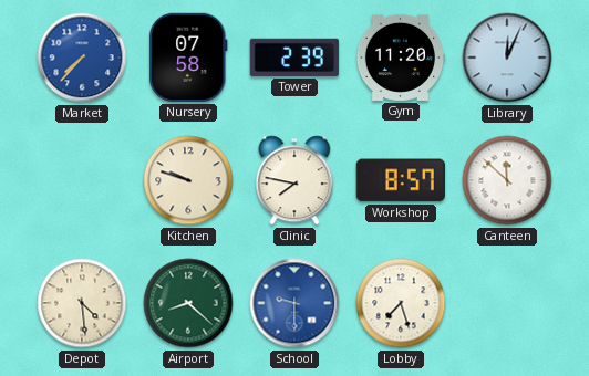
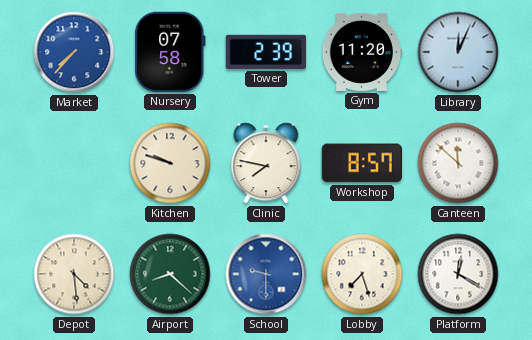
Platform: none -> 12:20 (458, 274)
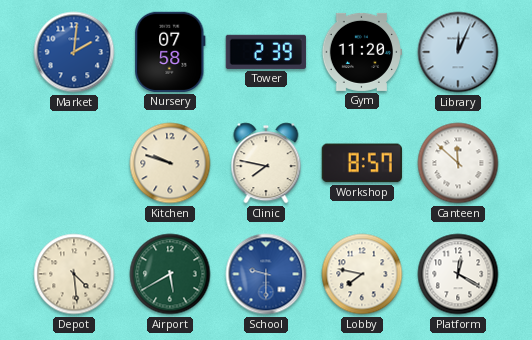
Market: 7:37 -> 2:01 (74, 52)
Airport: 8:22 -> 5:40 (170, 274)
Lobby: 7:27 -> 7:47 (362, 274)
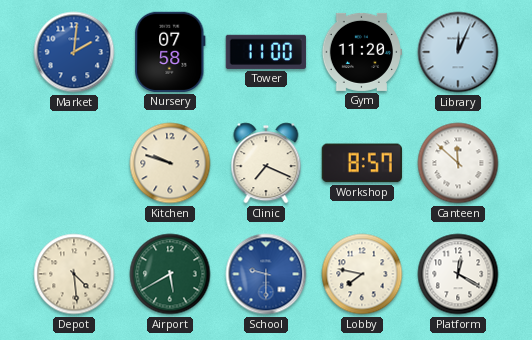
Tower: 2:39 -> 11:00 (266, 52)
Clinic: 7:47 -> 7:19 (266, 163)
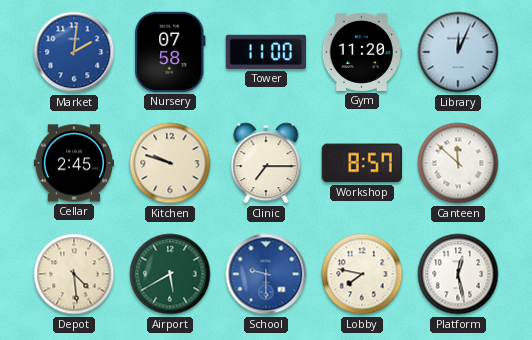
Cellar: none -> 2:45 (73, 163)
Clinic: 7:19 -> 7:15 (266, 163)
Platform: 12:20 -> 12:28 (458, 274)
